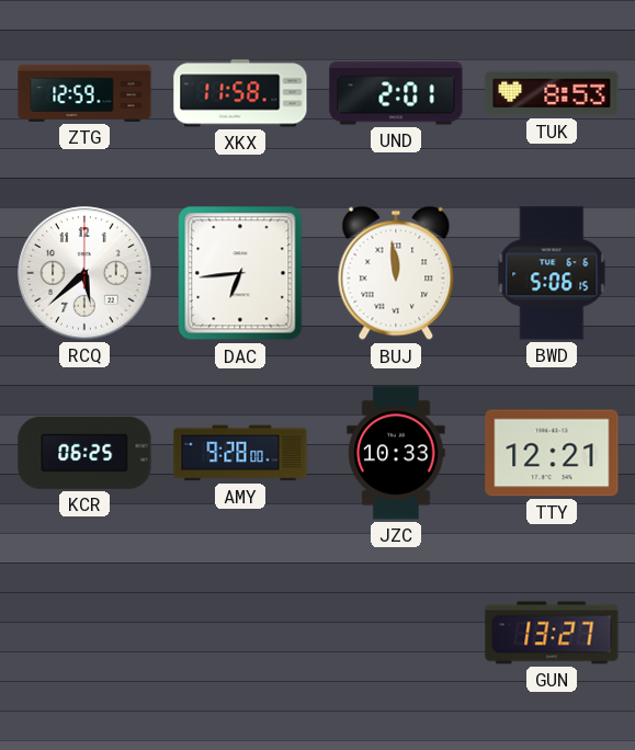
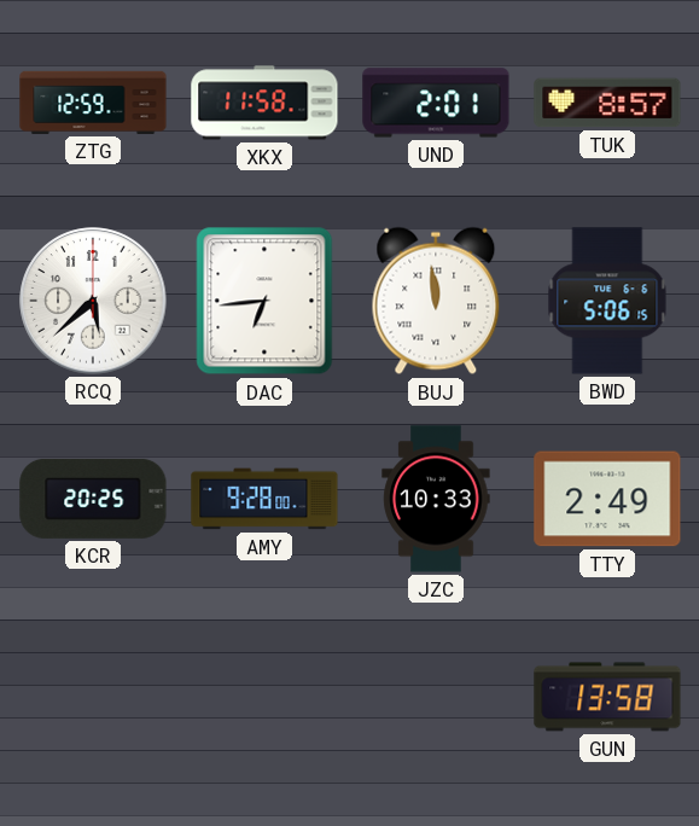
TUK: 8:53 -> 8:57 (607, 103)
KCR: 06:25 -> 20:25 (93, 499)
TTY: 12:21 -> 2:49 (607, 499)
GUN: 13:27 -> 13:58 (607, 697)
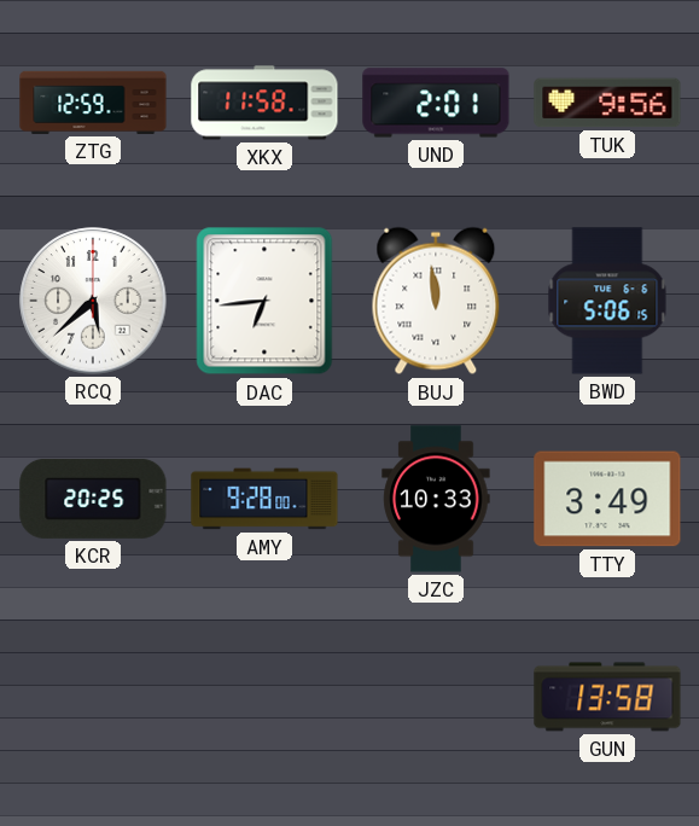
TUK: 8:57 -> 9:56 (607, 103)
TTY: 2:49 -> 3:49 (607, 499)
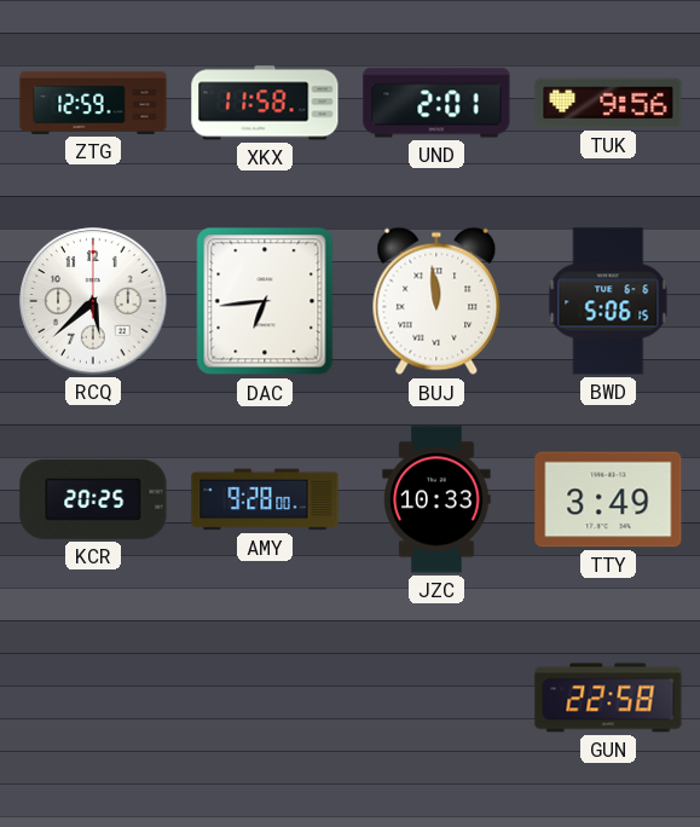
GUN: 13:58 -> 22:58 (608, 698)
